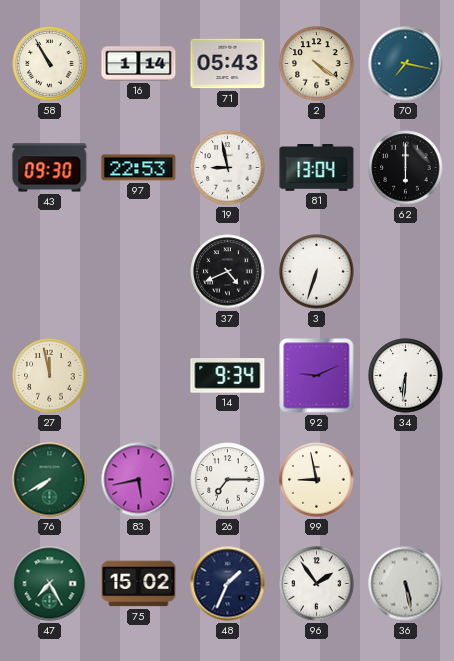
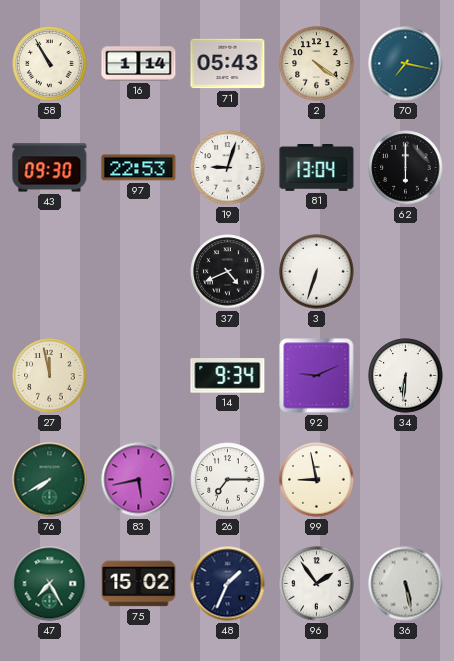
19: 8:58 -> 9:03 (228, 168)
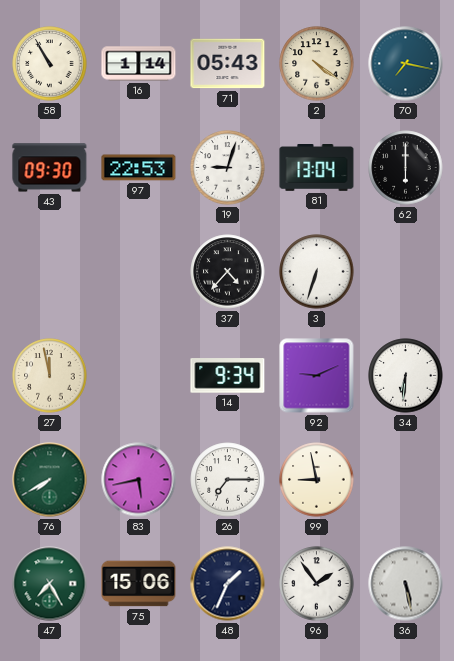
37: 4:41 -> 4:37 (228, 272)
75: 15:02 -> 15:06 (139, 584)
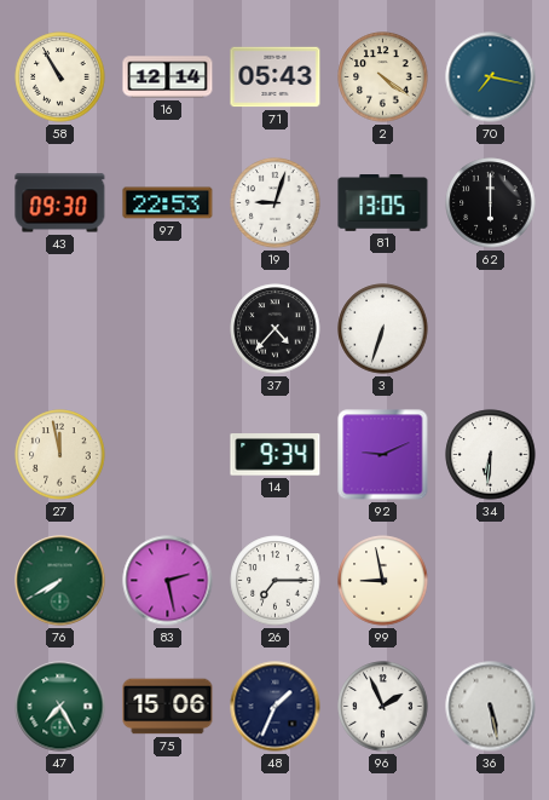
16: 1:14 -> 12:14 (168, 77)
81: 13:04 -> 13:05 (383, 203)
83: 5:43 -> 2:28 (168, 581)
96: 1:54 -> 1:56 (383, 707)
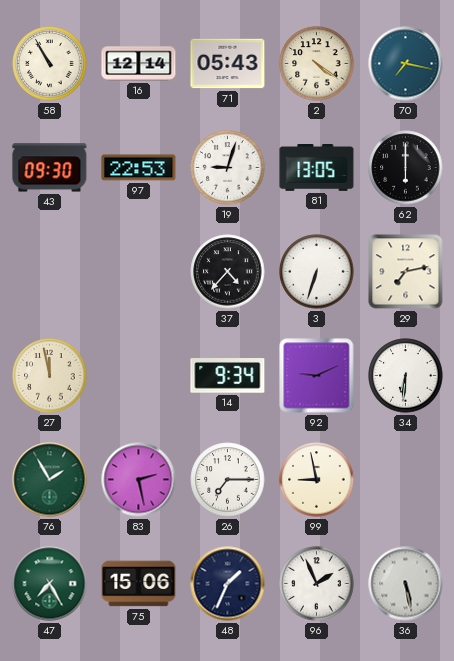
29: none -> 7:13 (406, 272)
76: 7:40 -> 1:55 (50, 480)
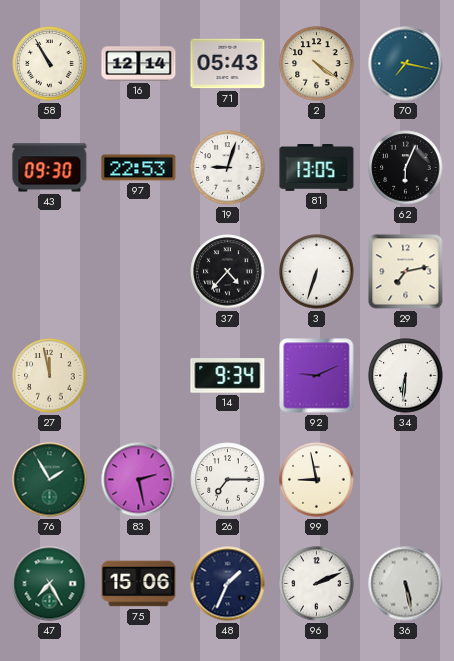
62: 6:00 -> 6:04 (406, 168)
96: 1:56 -> 2:11 (317, 584)
